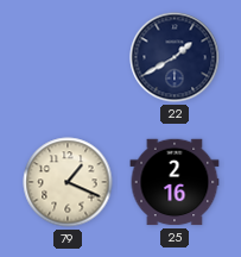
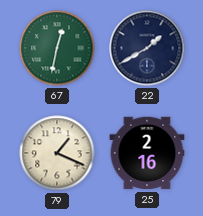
67: none -> 12:32 (57, 48)
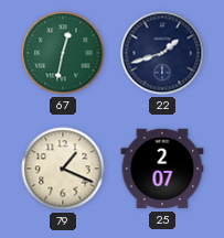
22: 1:40 -> 1:42 (162, 53)
25: 2:16 -> 2:07 (162, 169)
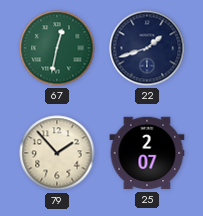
79: 1:19 -> 1:53 (57, 153)
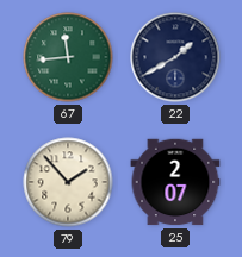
67: 12:32 -> 11:44 (68, 57)
22: 1:42 -> 1:40 (175, 57)
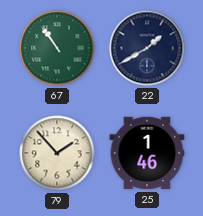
67: 11:44 -> 10:54 (57, 48)
25: 2:07 -> 1:46 (147, 153)
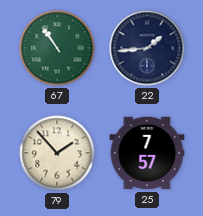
22: 1:40 -> 1:44 (147, 48)
25: 1:46 -> 7:57 (147, 153)
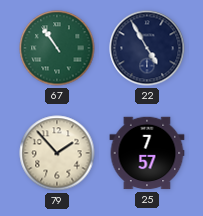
22: 1:44 -> 4:55 (147, 48)
